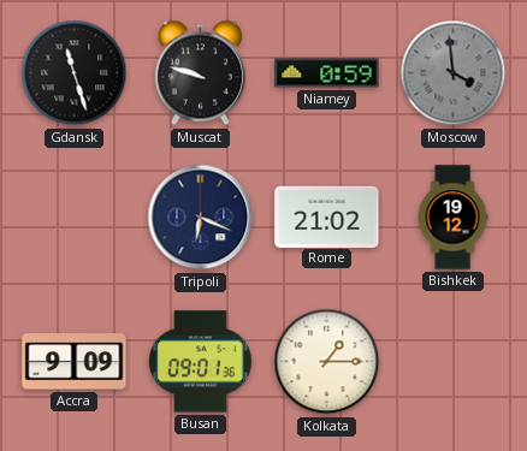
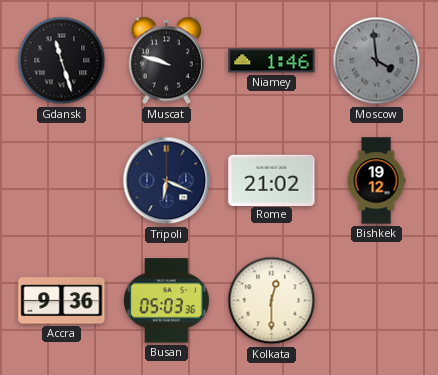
Niamey: 0:59 -> 1:46 (272, 61)
Accra: 9:09 -> 9:36 (62, 301)
Busan: 09:01 -> 05:03 (167, 301)
Kolkata: 1:15 -> 12:30 (272, 301)
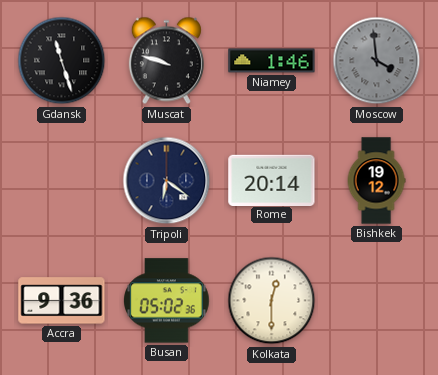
Tripoli: 6:19 -> 6:21 (167, 181)
Rome: 21:02 -> 20:14 (272, 180)
Busan: 05:03 -> 05:02 (167, 301)
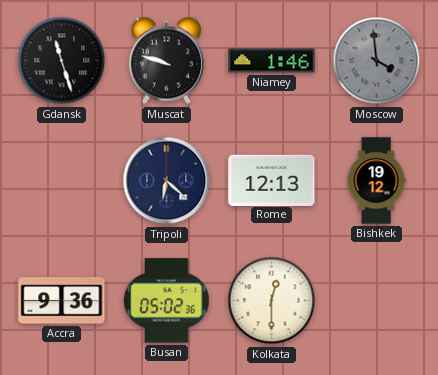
Tripoli: 6:21 -> 6:22 (167, 181)
Rome: 20:14 -> 12:13 (272, 180)
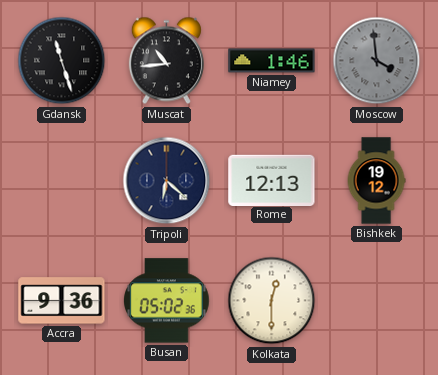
Muscat: 9:48 -> 10:44 (166, 61)
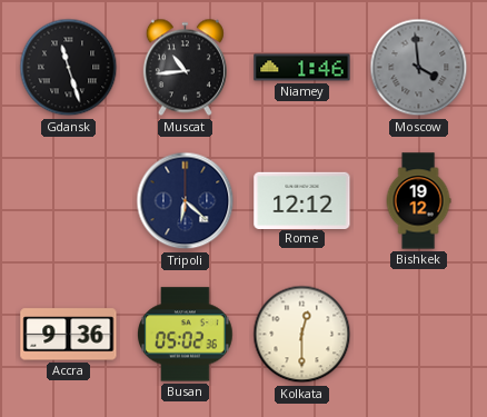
Rome: 12:13 -> 12:12 (302, 200)
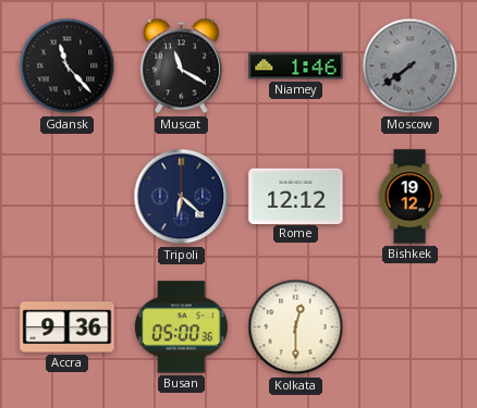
Gdansk: 11:27 -> 11:23 (68, 66)
Muscat: 10:44 -> 11:20 (181, 66)
Moscow: 3:59 -> 7:39 (411, 66)
Busan: 05:02 -> 05:00 (182, 327)
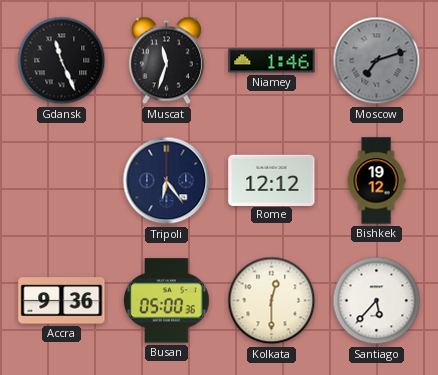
Gdansk: 11:23 -> 11:26 (62, 61)
Muscat: 11:20 -> 11:33 (166, 61)
Moscow: 7:39 -> 7:12 (377, 61)
Tripoli: 6:22 -> 6:24 (167, 181)
Santiago: none -> 5:37 (377, 301)
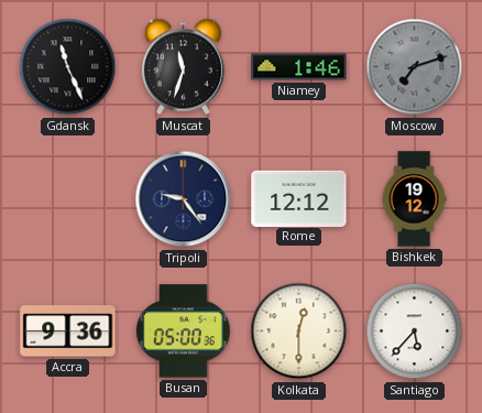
Tripoli: 6:24 -> 9:24 (184, 199)
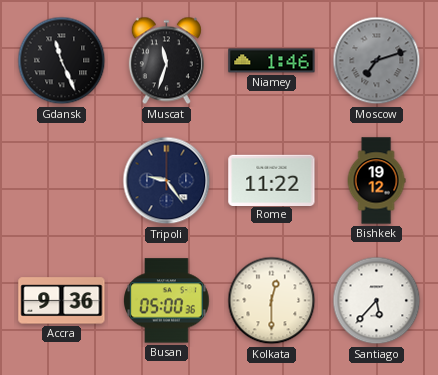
Rome: 12:12 -> 11:22 (272, 180)
